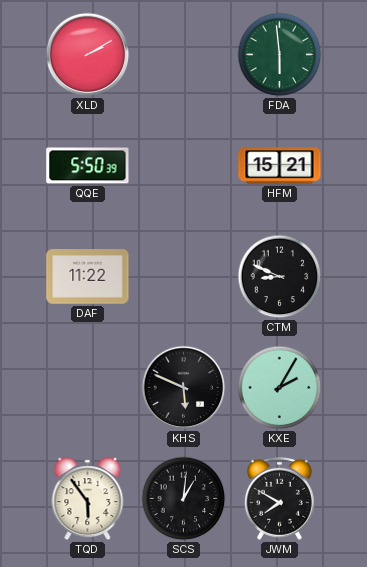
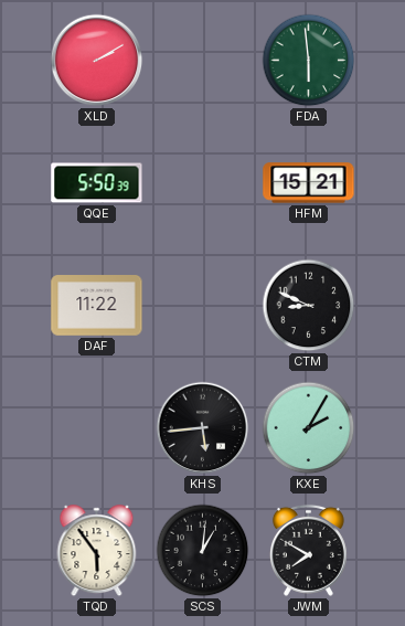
KHS: 5:49 -> 5:44 (203, 428)
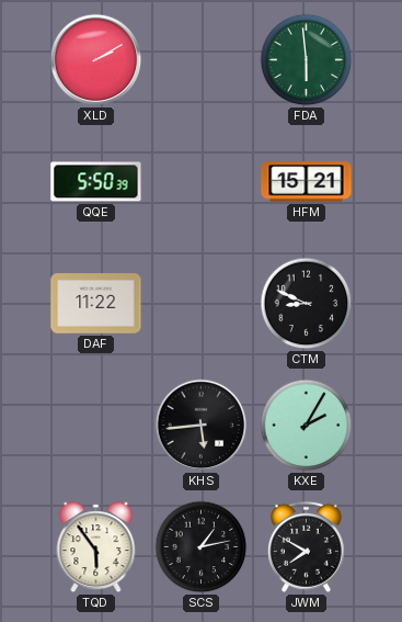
SCS: 1:01 -> 1:13 (202, 547)
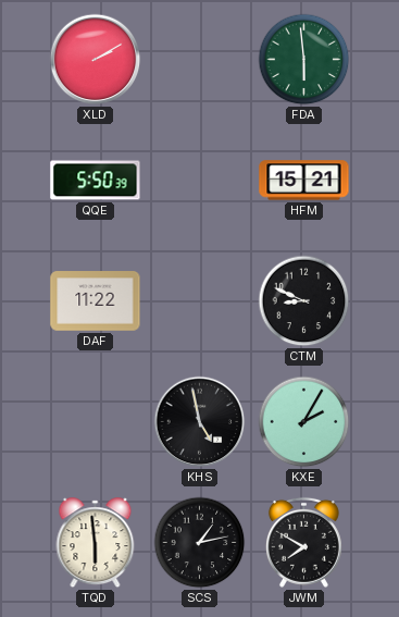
KHS: 5:44 -> 4:58 (200, 422)
TQD: 5:54 -> 5:59 (96, 543)
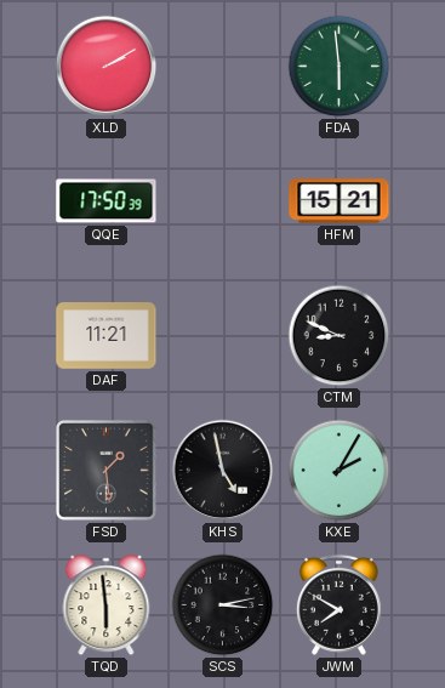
QQE: 5:50 -> 17:50 (107, 201)
DAF: 11:22 -> 11:21 (107, 336)
FSD: none -> 1:29 (107, 471)
SCS: 1:13 -> 3:13 (223, 605)
